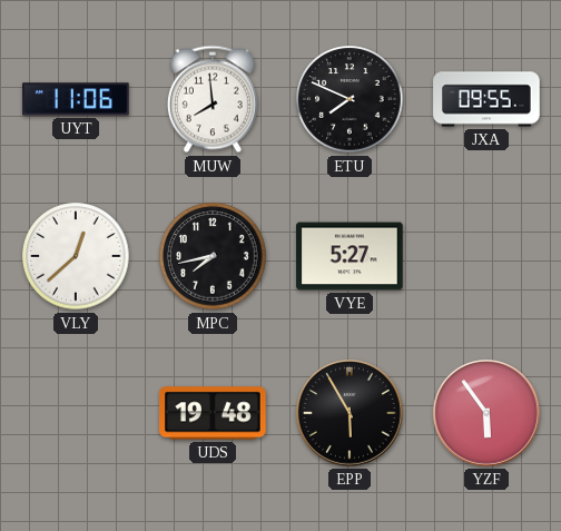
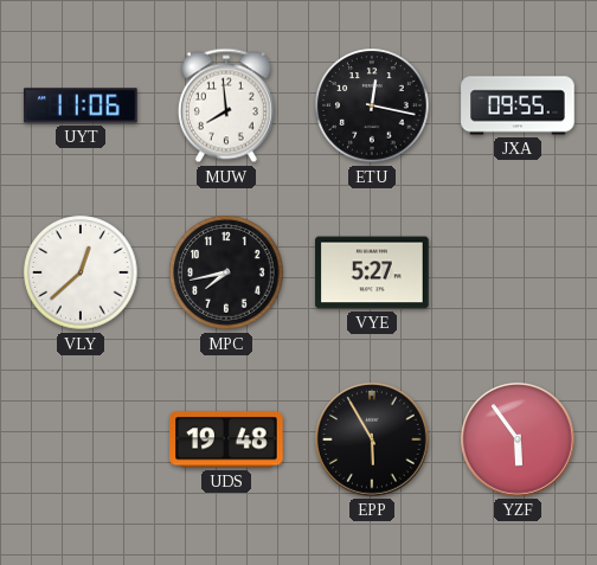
ETU: 7:49 -> 12:17 (372, 105)
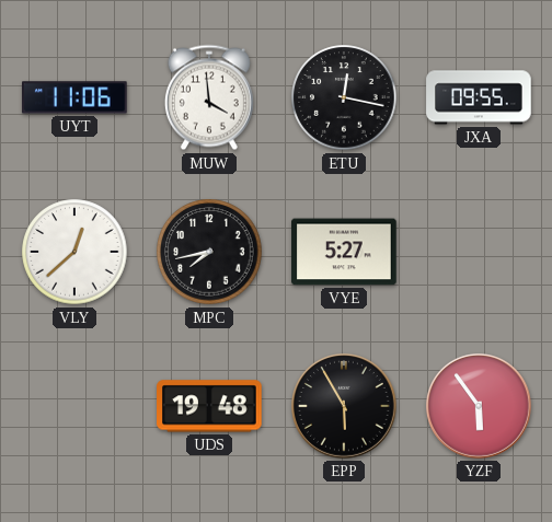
MUW: 7:59 -> 3:59 (209, 97)
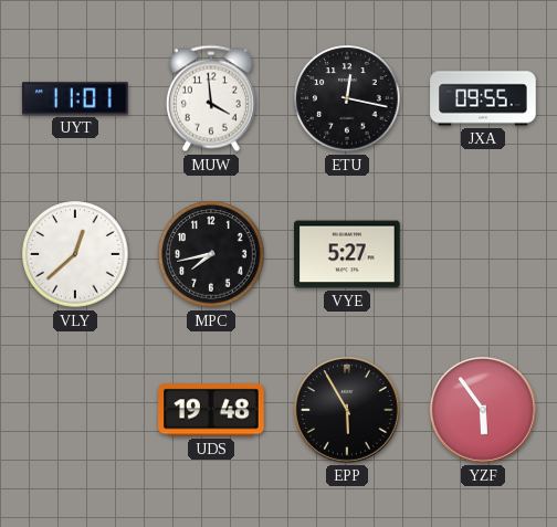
UYT: 11:06 -> 11:01 (75, 98)
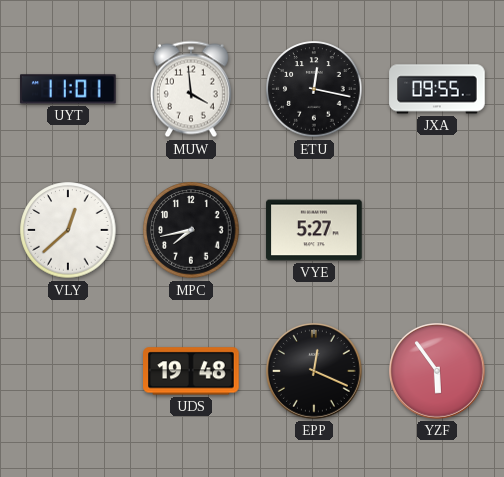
EPP: 5:55 -> 12:19 (315, 372)
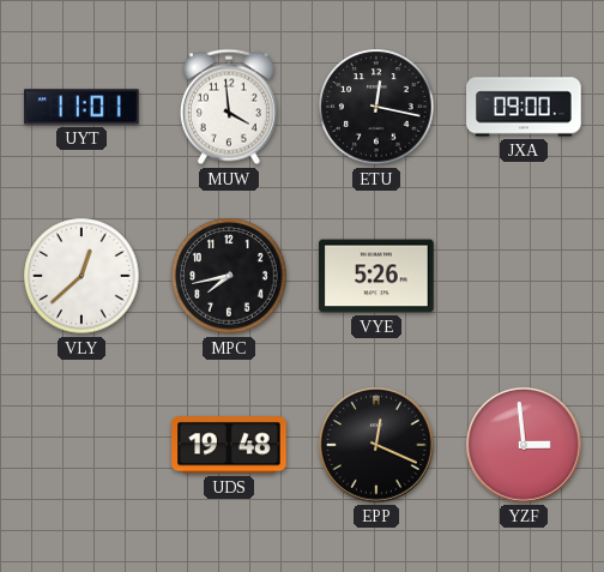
JXA: 09:55 -> 09:00 (524, 107)
VYE: 5:27 -> 5:26 (376, 276)
YZF: 5:54 -> 2:59 (525, 446)
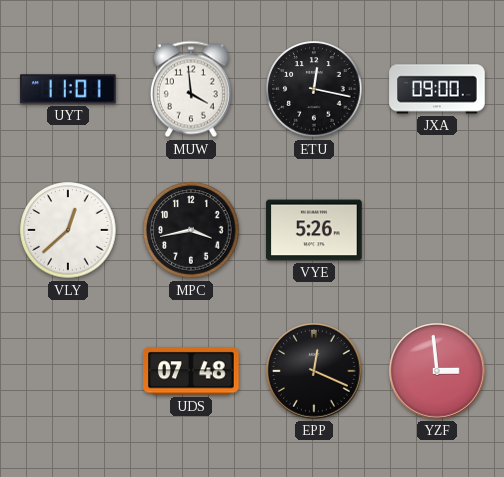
MPC: 7:43 -> 3:43 (191, 230)
UDS: 19:48 -> 07:48 (191, 371)
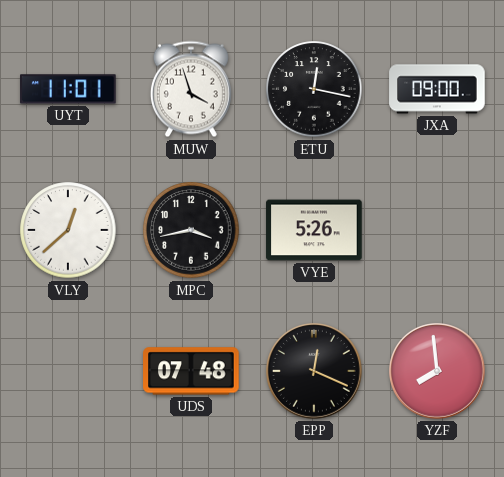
MUW: 3:59 -> 3:57 (191, 89)
YZF: 2:59 -> 7:59 (438, 372)
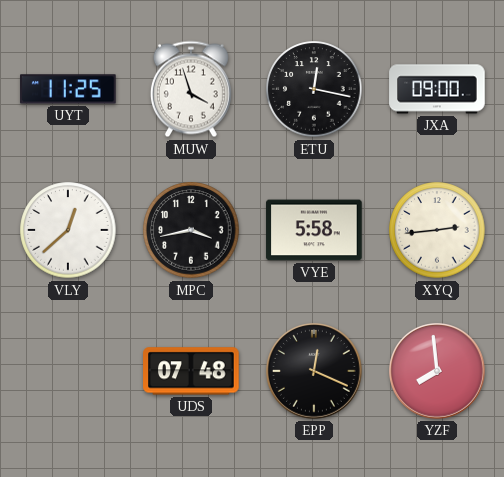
UYT: 11:01 -> 11:25 (68, 89)
VYE: 5:26 -> 5:58 (314, 230)
XYQ: none -> 2:44 (437, 230)
